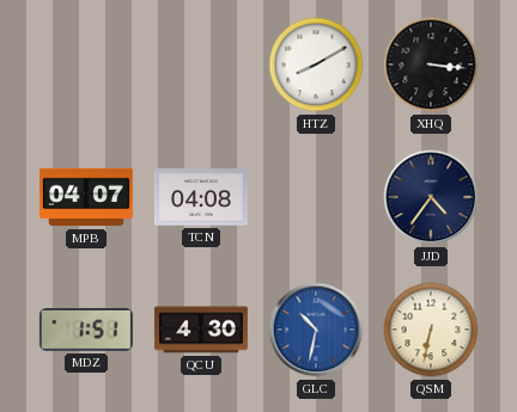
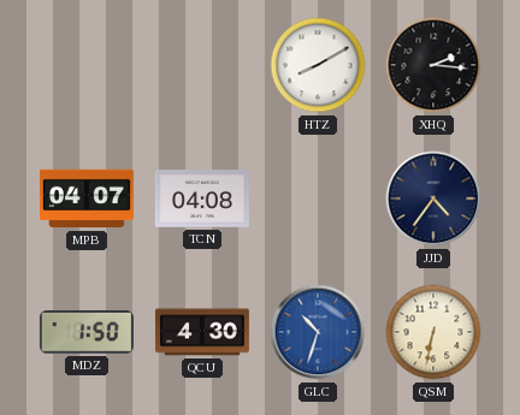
XHQ: 3:16 -> 2:16 (433, 65)
MDZ: 1:51 -> 1:50 (87, 333)
GLC: 10:32 -> 10:33 (318, 332)
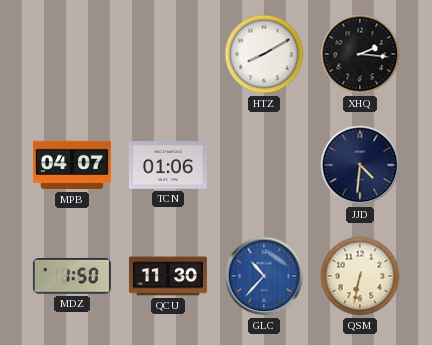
TCN: 04:08 -> 01:06 (168, 165)
JJD: 4:36 -> 4:31 (360, 165)
QCU: 4:30 -> 11:30 (168, 276)
GLC: 10:33 -> 10:37 (264, 276)
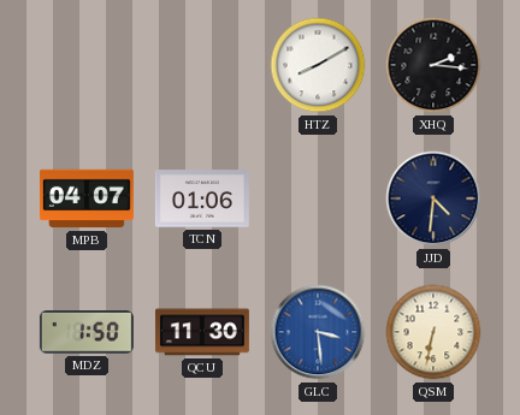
GLC: 10:37 -> 3:29 (318, 332)
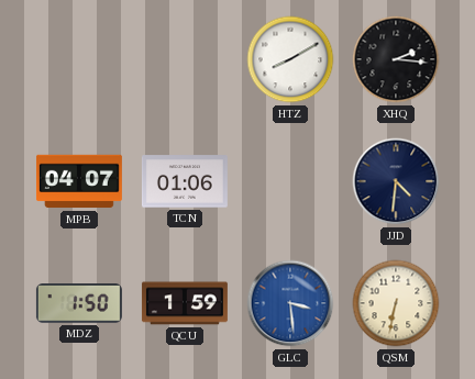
QCU: 11:30 -> 1:59 (185, 303)
